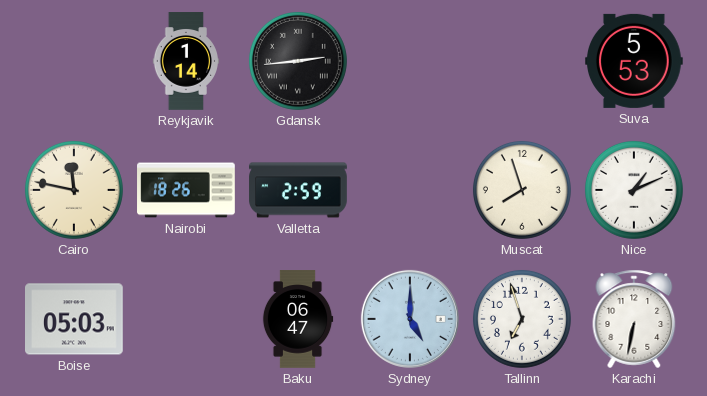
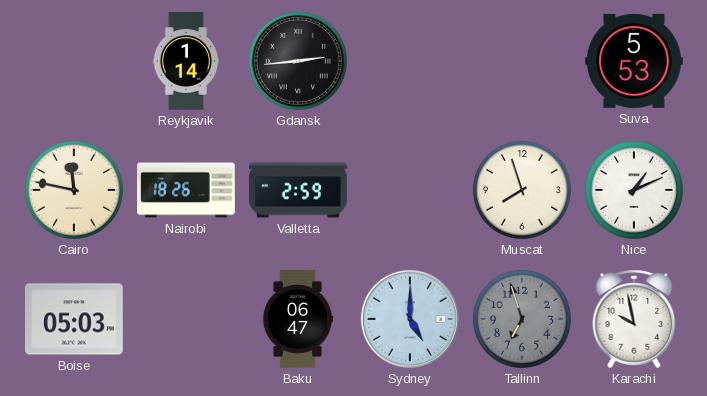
Tallinn dial: white -> grey (522, 319)
Karachi: 6:32 -> 9:58 (634, 319)
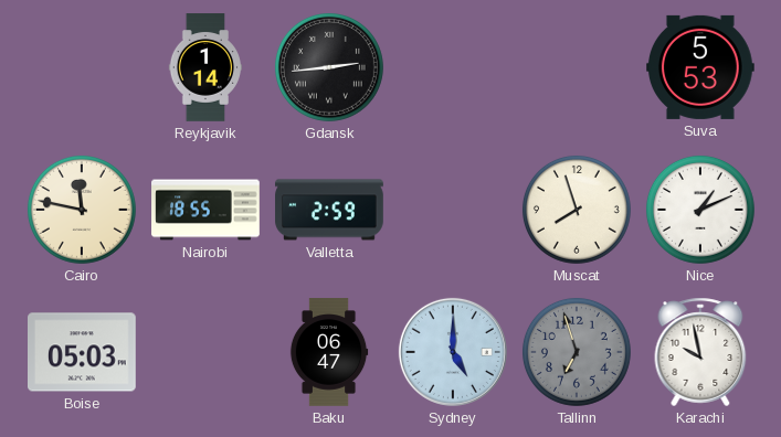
Nairobi: 18:26 -> 18:55 (205, 210)
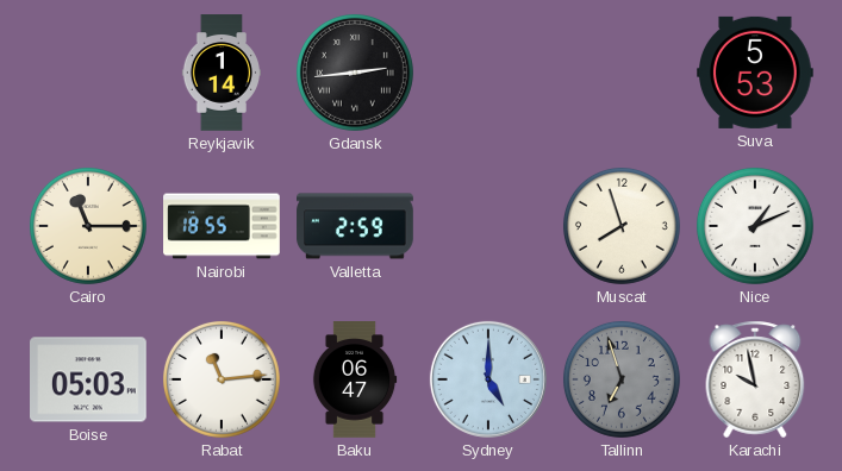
Cairo: 11:47 -> 11:15 (88, 226)
Rabat: none -> 11:14 (222, 379)
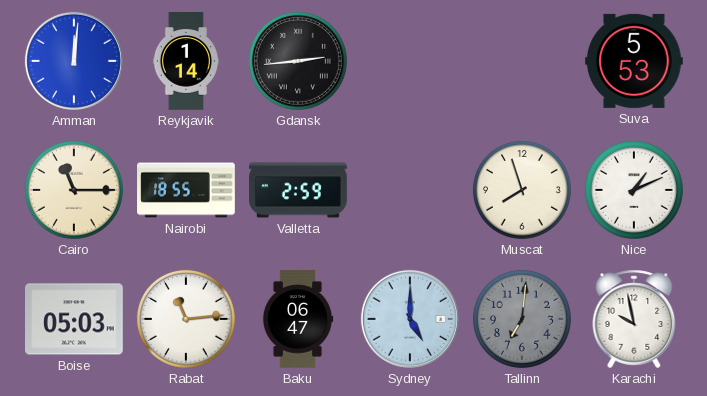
Amman: none -> 12:01 (74, 61)
Tallinn: 6:57 -> 7:01 (522, 319)
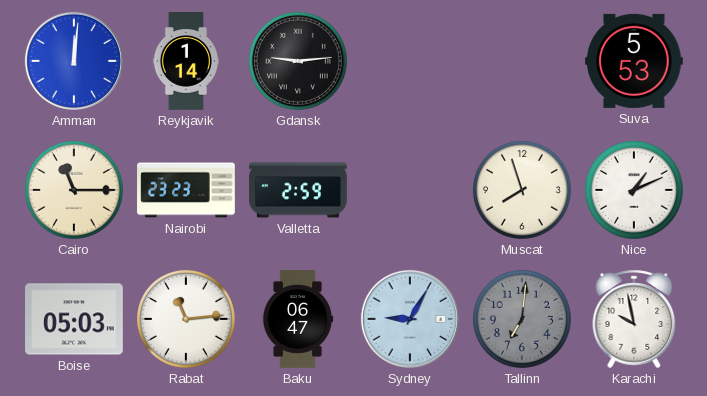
Gdansk: 2:44 -> 9:14 (298, 61)
Nairobi: 18:55 -> 23:23 (186, 190)
Sydney: 5:00 -> 9:05 (410, 319)
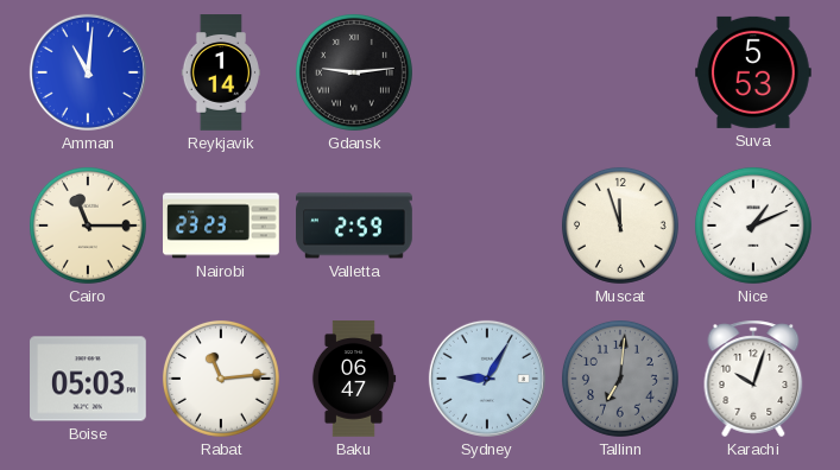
Amman: 12:01 -> 11:01 (88, 72)
Muscat: 7:57 -> 11:57 (620, 226)
Karachi: 9:58 -> 10:03 (753, 379)
